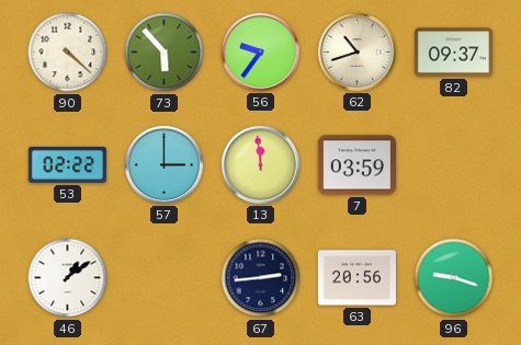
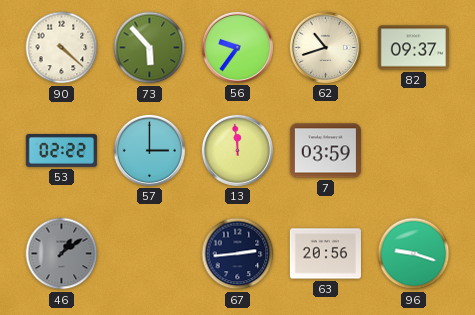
46 dial: white -> grey (62, 254)
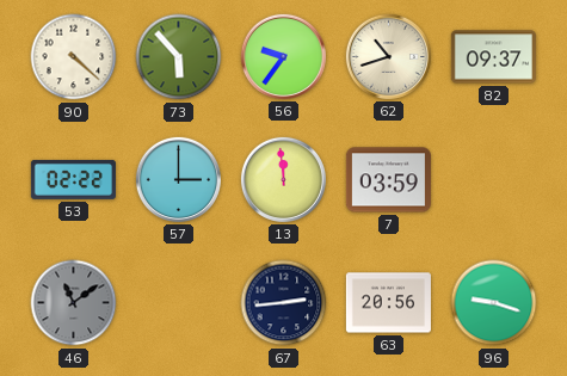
46: 1:09 -> 11:09 (74, 303)
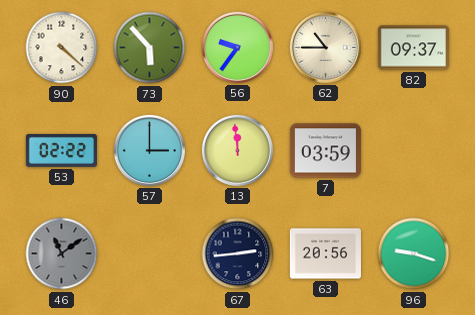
62: 10:42 -> 10:45 (325, 47)
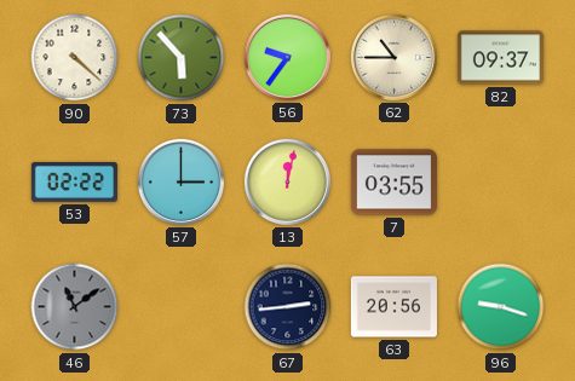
13: 11:59 -> 12:02 (287, 181)
7: 03:59 -> 03:55 (393, 183)
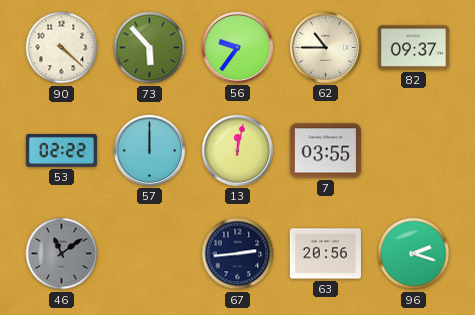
57: 3:00 -> 12:00 (149, 150)
96: 9:18 -> 2:18 (414, 254)
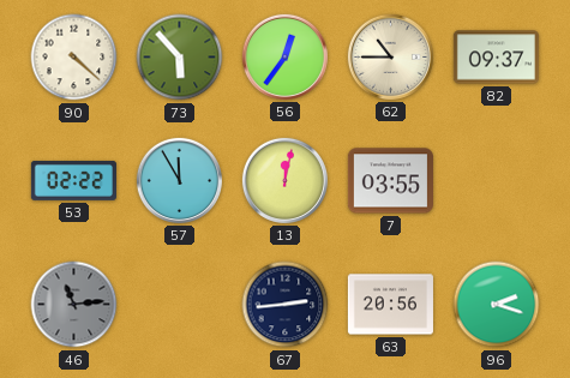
56: 9:36 -> 12:36 (284, 56)
57: 12:00 -> 11:55 (179, 180)
46: 11:09 -> 11:14 (74, 305)
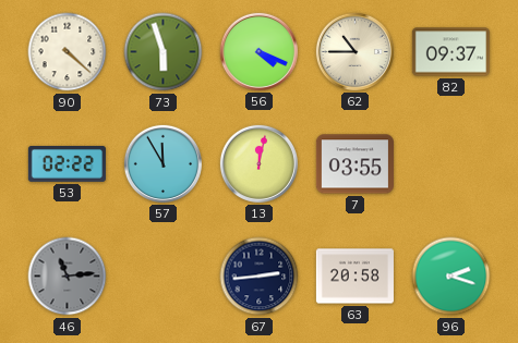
73: 5:53 -> 5:57 (164, 52)
56: 12:36 -> 4:19 (258, 51)
63: 20:56 -> 20:58 (354, 277)
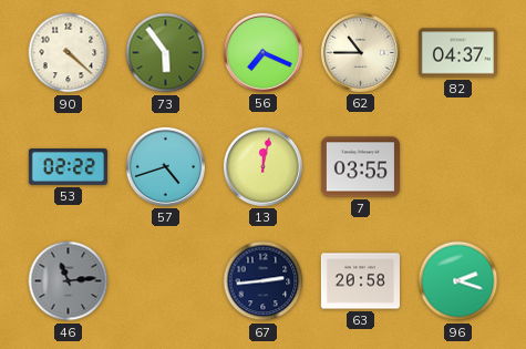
73: 5:57 -> 5:54 (166, 53)
56: 4:19 -> 7:19 (262, 52)
82: 09:37 -> 04:37 (457, 53)
57: 11:55 -> 4:42 (165, 166)
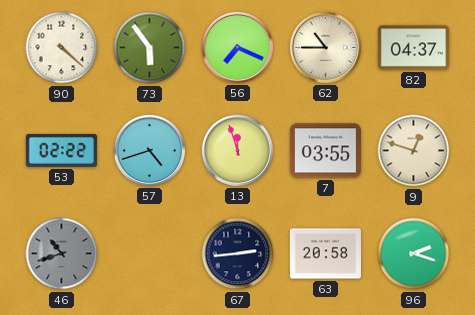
13: 12:02 -> 11:57 (237, 150)
9: none -> 12:48 (414, 151)
46: 11:14 -> 10:42 (62, 254)
